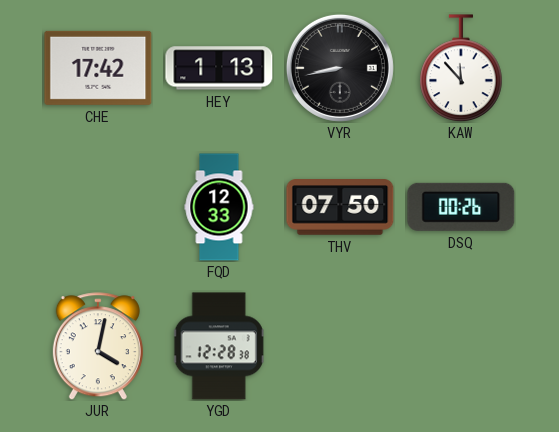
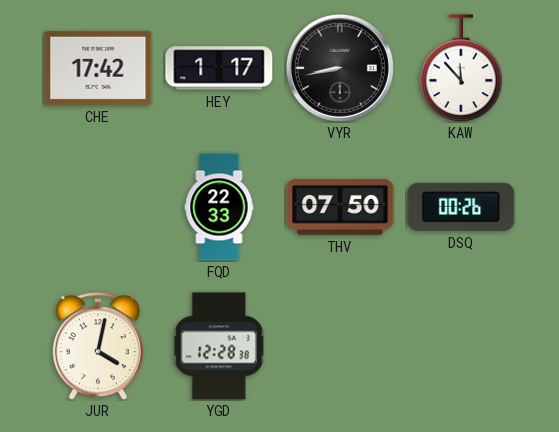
HEY: 1:13 -> 1:17 (219, 68)
FQD: 12:33 -> 22:33 (219, 207)
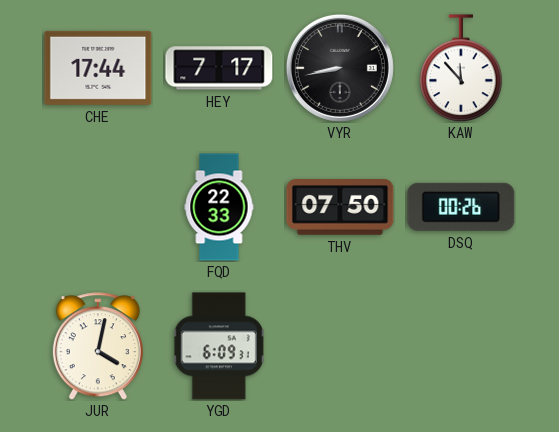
CHE: 17:42 -> 17:44 (98, 68)
HEY: 1:17 -> 7:17 (219, 68)
YGD: 12:28 -> 6:09 (219, 346)
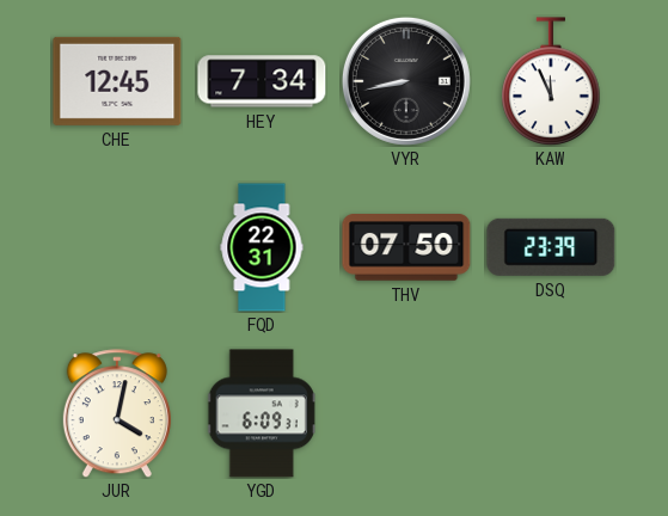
CHE: 17:44 -> 12:45 (117, 81)
HEY: 7:17 -> 7:34 (262, 81)
KAW: 11:53 -> 11:56 (551, 81)
FQD: 22:33 -> 22:31 (262, 247)
DSQ: 00:26 -> 23:39 (551, 247)
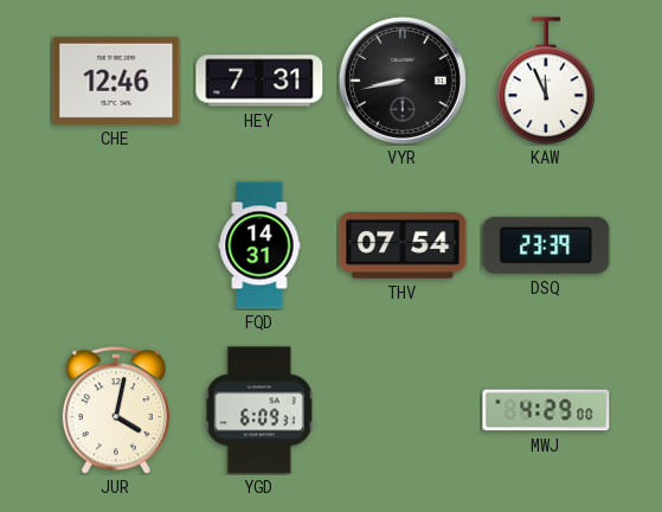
CHE: 12:45 -> 12:46 (116, 81)
HEY: 7:34 -> 7:31 (259, 81)
FQD: 22:31 -> 14:31 (259, 245)
THV: 07:50 -> 07:54 (403, 245)
MWJ: none -> 4:29 (546, 410)
